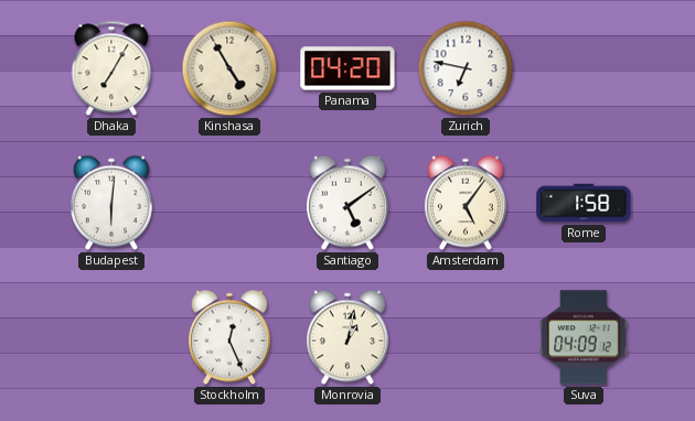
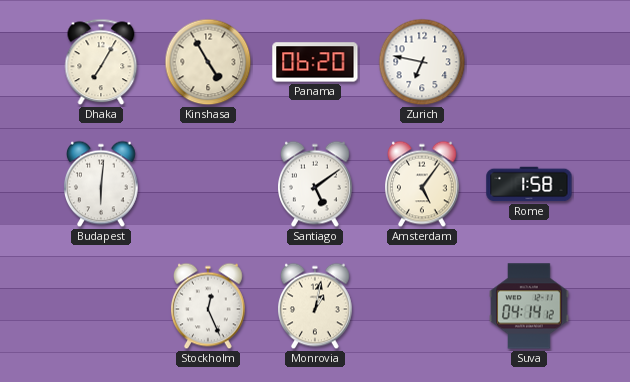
Panama: 04:20 -> 06:20 (315, 62)
Suva: 04:09 -> 04:14 (529, 306)
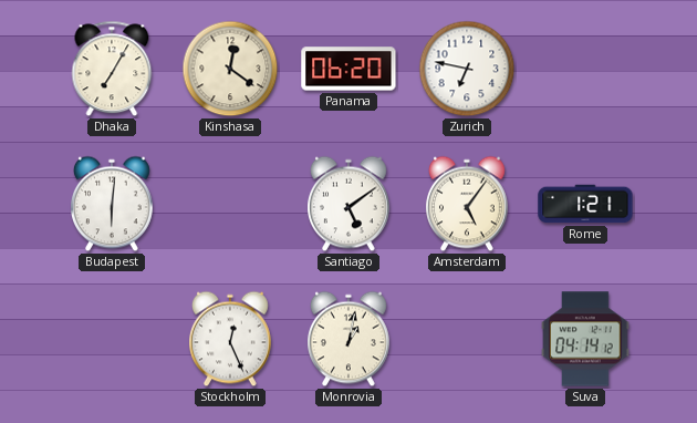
Kinshasa: 4:55 -> 12:21 (230, 69)
Rome: 1:58 -> 1:21 (585, 204)
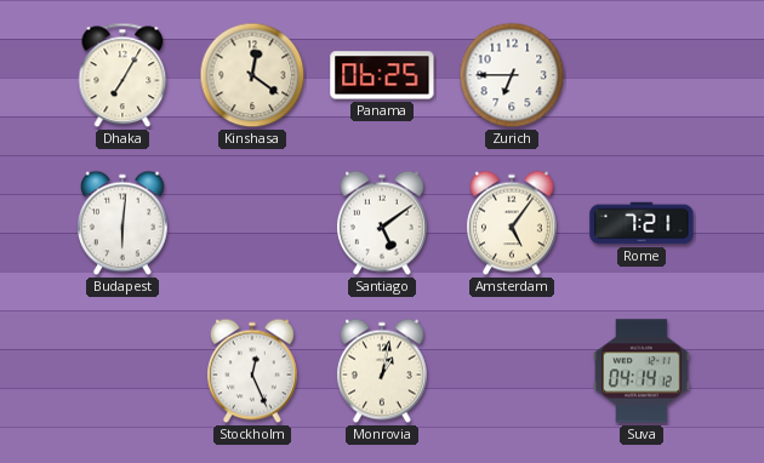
Panama: 06:20 -> 06:25 (382, 75)
Zurich: 6:47 -> 6:45 (512, 75)
Rome: 1:21 -> 7:21 (642, 223)
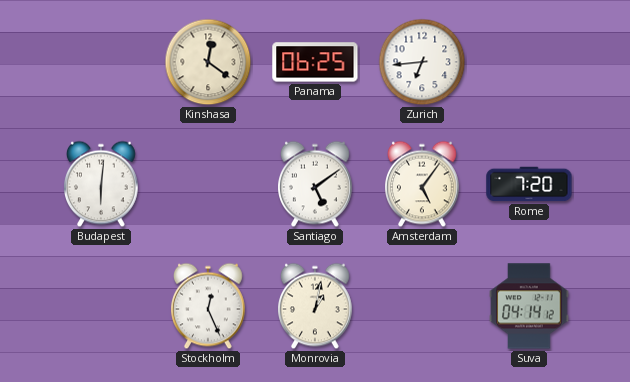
Dhaka: 7:05 -> none (122, 75)
Zurich: 6:45 -> 6:44 (422, 62)
Rome: 7:21 -> 7:20 (529, 184)
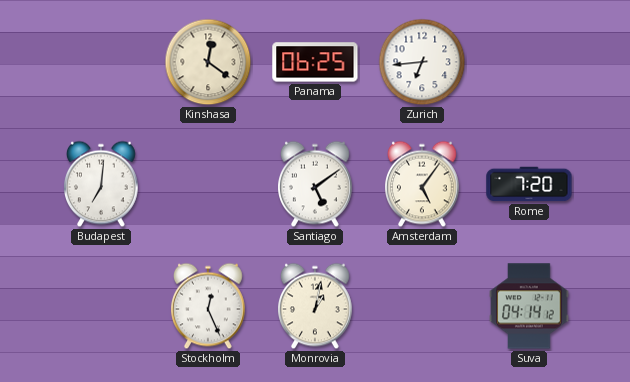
Budapest: 6:01 -> 7:01 (102, 184)
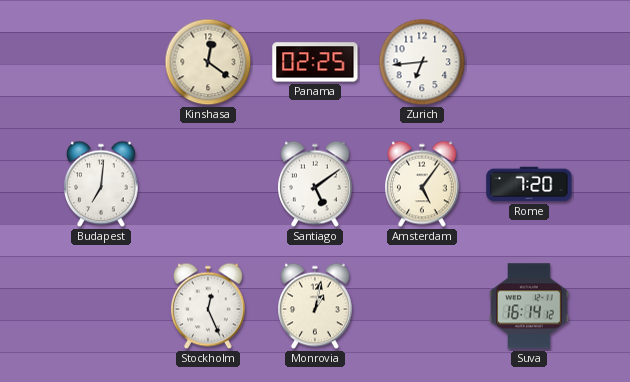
Panama: 06:25 -> 02:25 (315, 62)
Suva: 04:14 -> 16:14 (529, 306)
